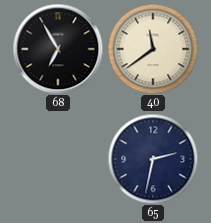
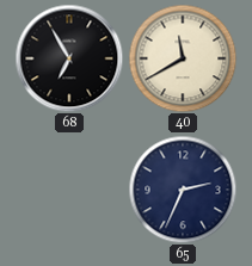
40: 11:39 -> 11:40 (183, 58)
65: 2:32 -> 2:34 (183, 190)
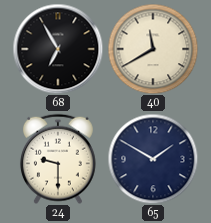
24: none -> 9:30 (58, 159)
65: 2:34 -> 1:50 (153, 159)
